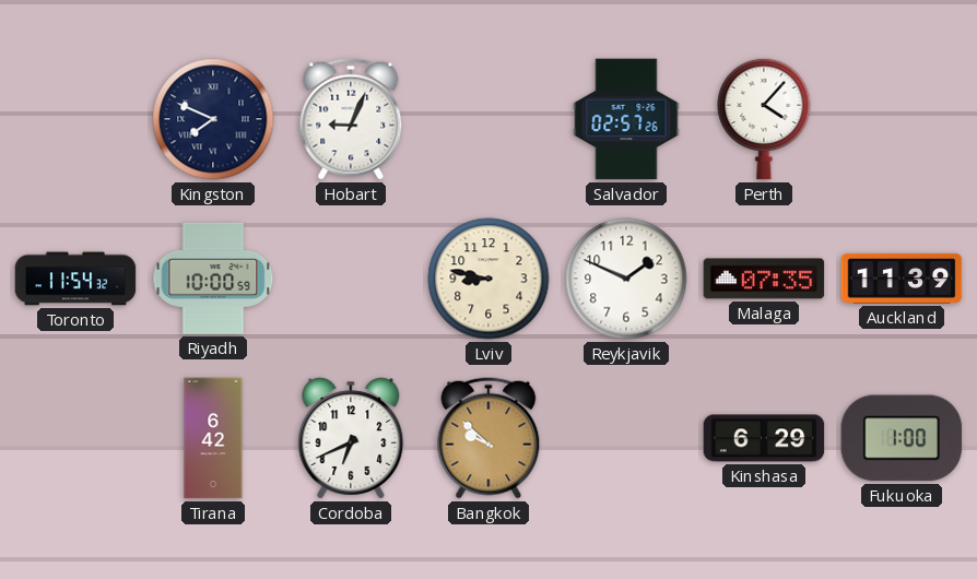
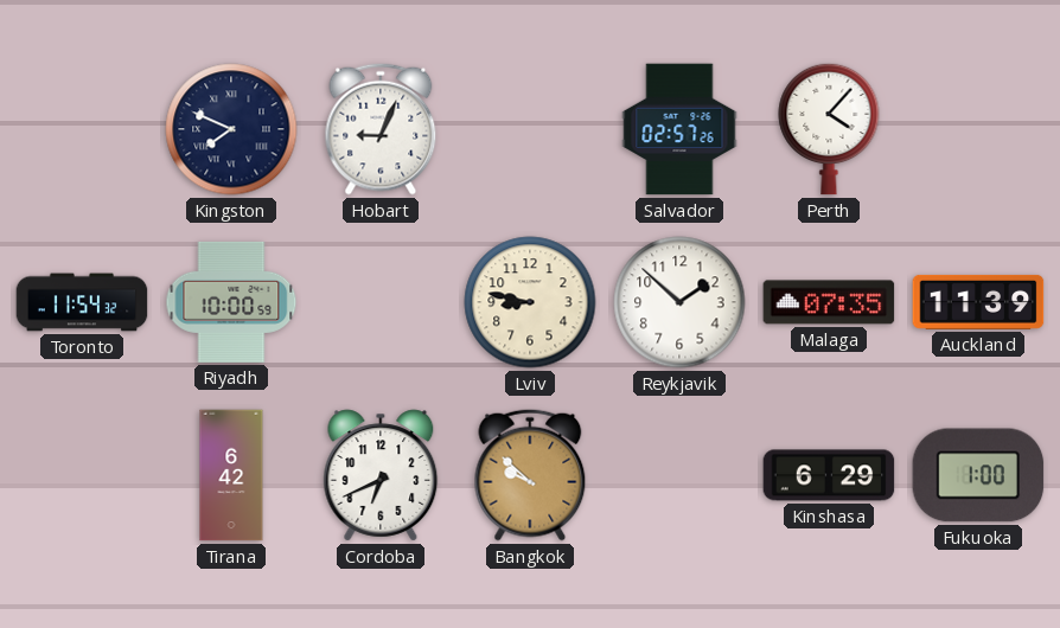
Reykjavik: 1:49 -> 1:52 (679, 302)
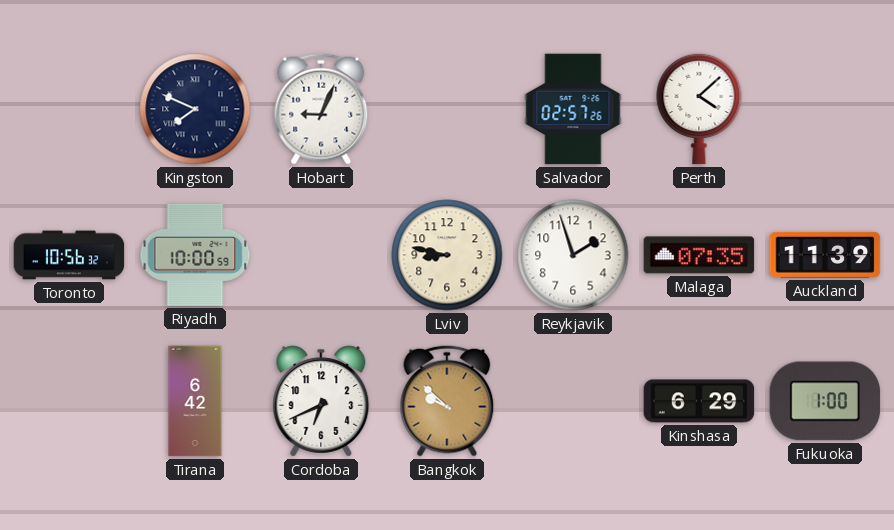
Perth: 4:07 -> 4:08 (699, 109)
Toronto: 11:54 -> 10:56 (69, 255)
Reykjavik: 1:52 -> 1:57 (573, 255)
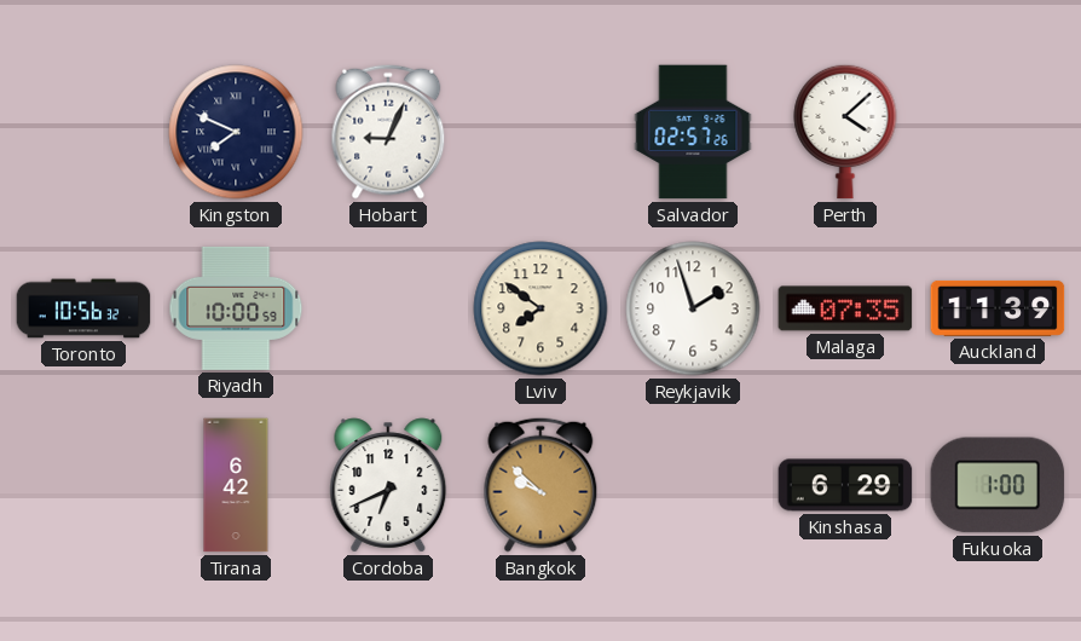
Lviv: 8:47 -> 7:51 (540, 308)
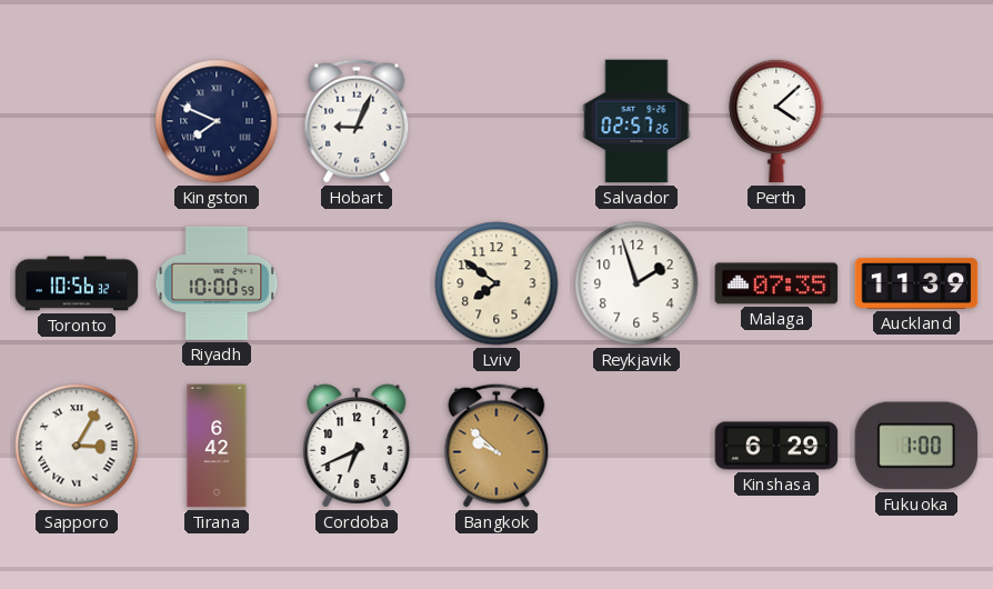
Sapporo: none -> 3:05 (77, 446)
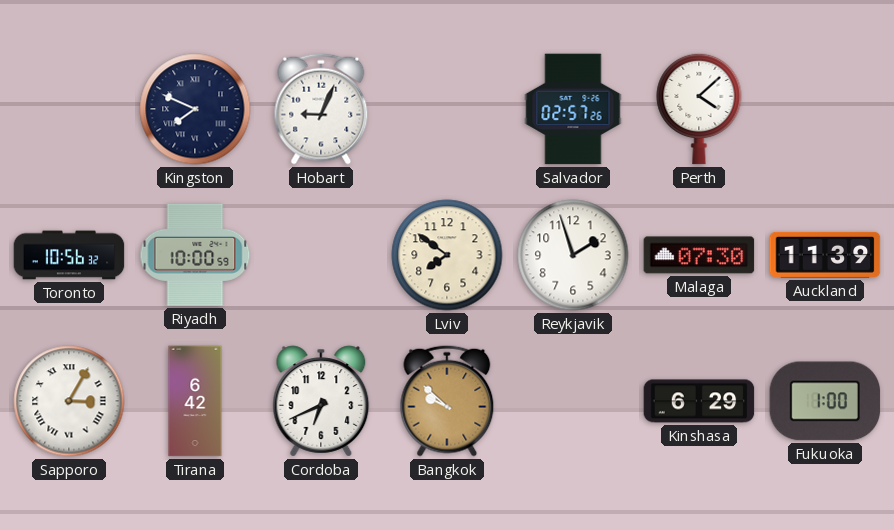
Malaga: 07:35 -> 07:30 (699, 255)
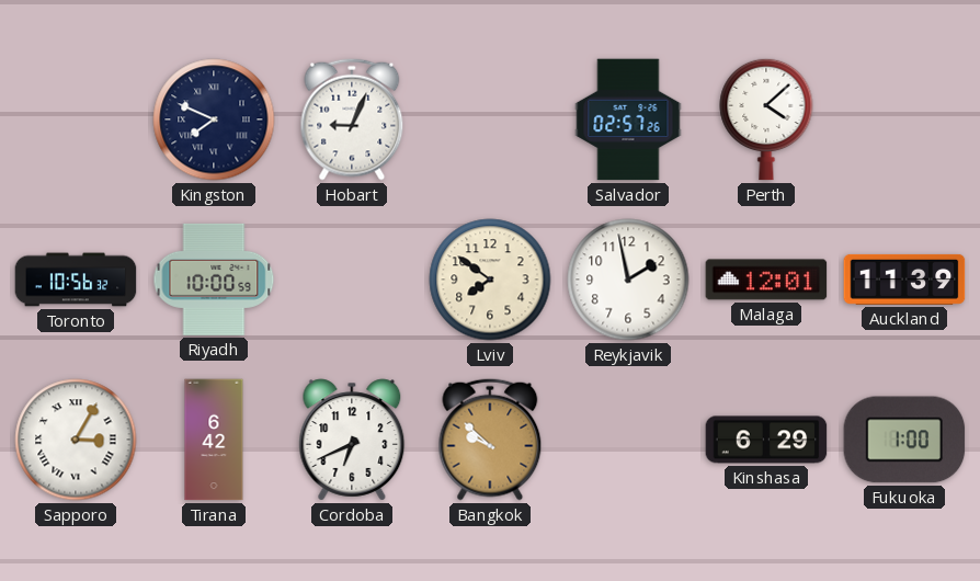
Reykjavik: 1:57 -> 1:58 (628, 280)
Malaga: 07:30 -> 12:01 (766, 280)
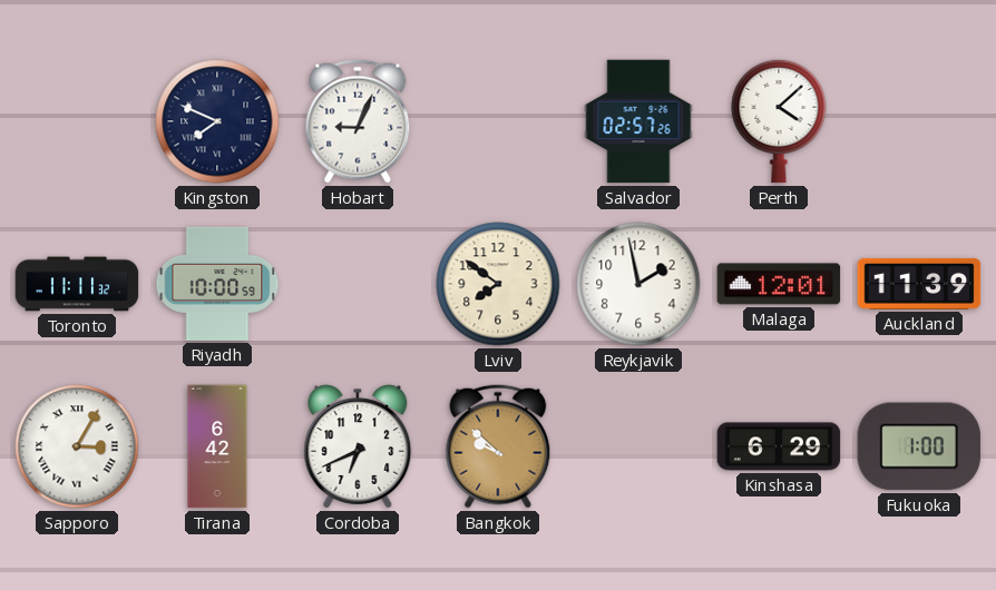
Toronto: 10:56 -> 11:11 (77, 284)
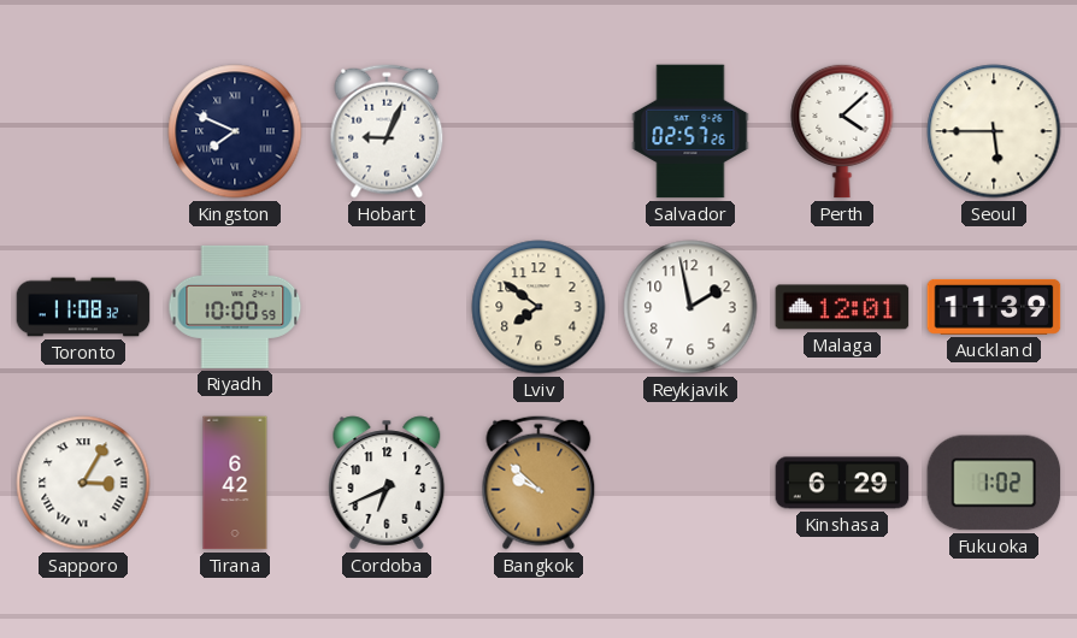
Seoul: none -> 5:45 (994, 131)
Toronto: 11:11 -> 11:08 (83, 307)
Fukuoka: 1:00 -> 1:02 (994, 483)
